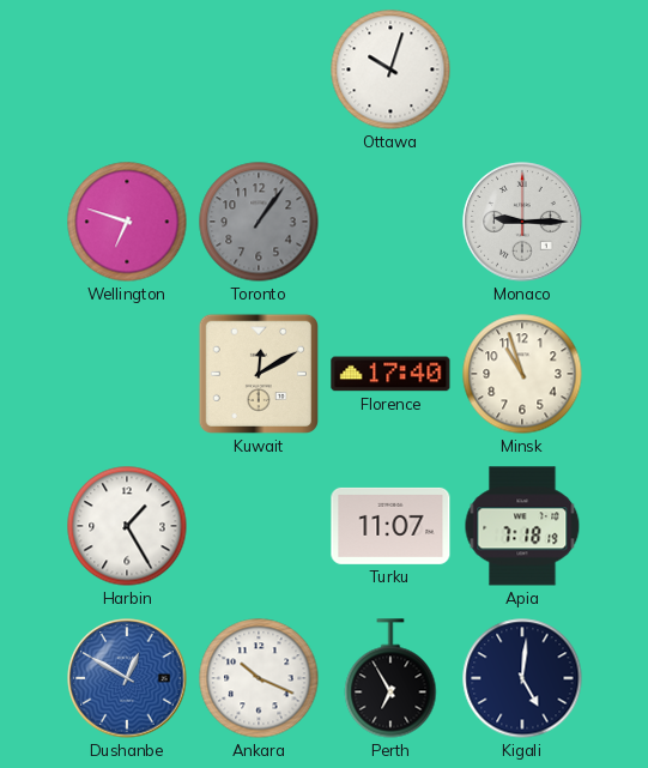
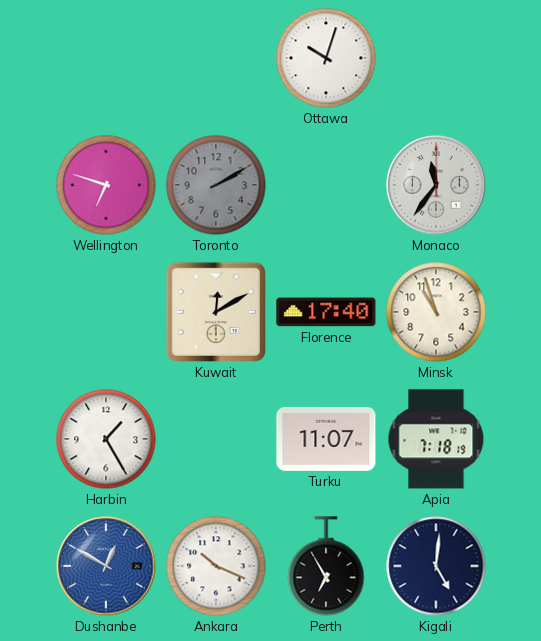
Toronto: 1:06 -> 2:10 (216, 185)
Monaco: 9:15 -> 11:36 (436, 185)
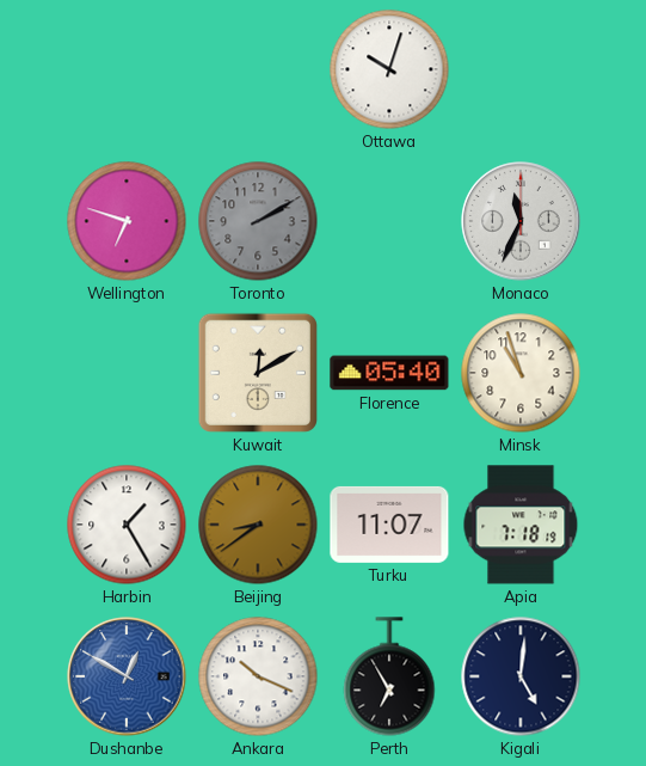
Monaco: 11:36 -> 11:34 (521, 221)
Florence: 17:40 -> 05:40 (389, 373)
Beijing: none -> 8:39 (258, 525)
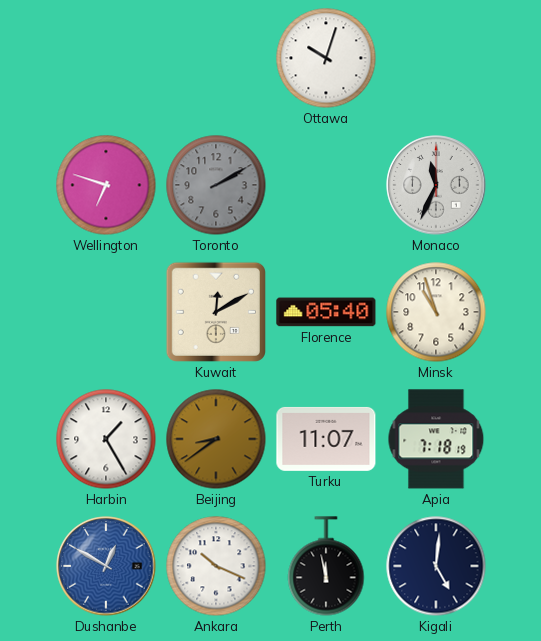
Perth: 6:55 -> 11:58 (326, 566)
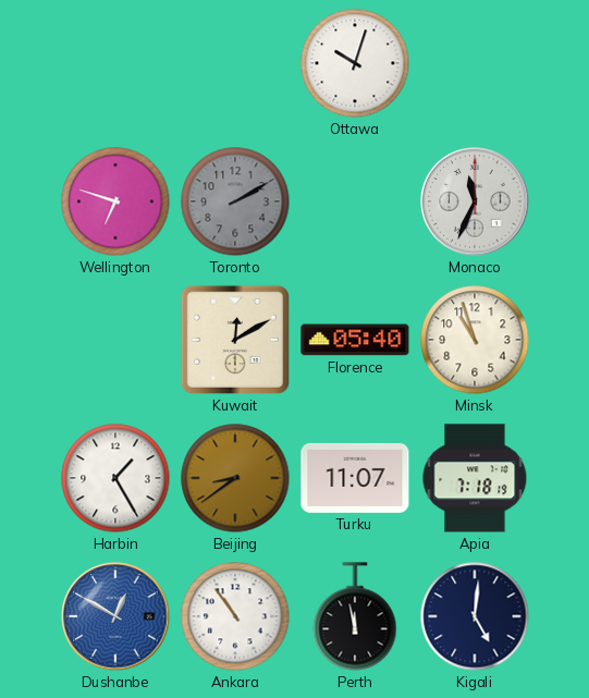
Ankara: 10:19 -> 10:54 (235, 616)
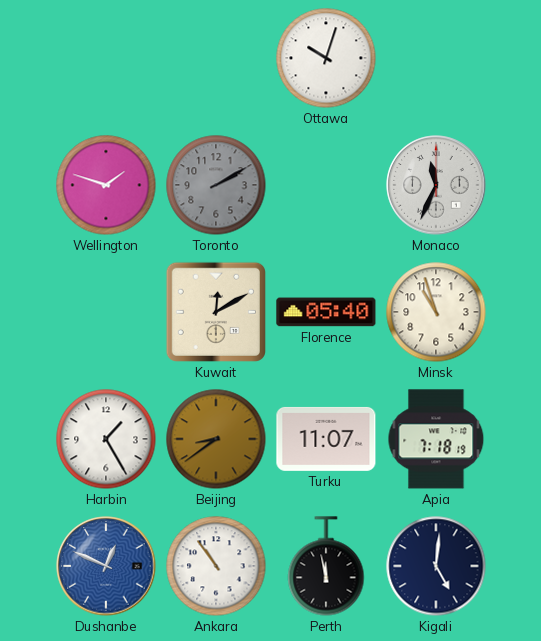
Wellington: 6:48 -> 1:48 (106, 185)
Dushanbe: 12:50 -> 12:49 (106, 566)
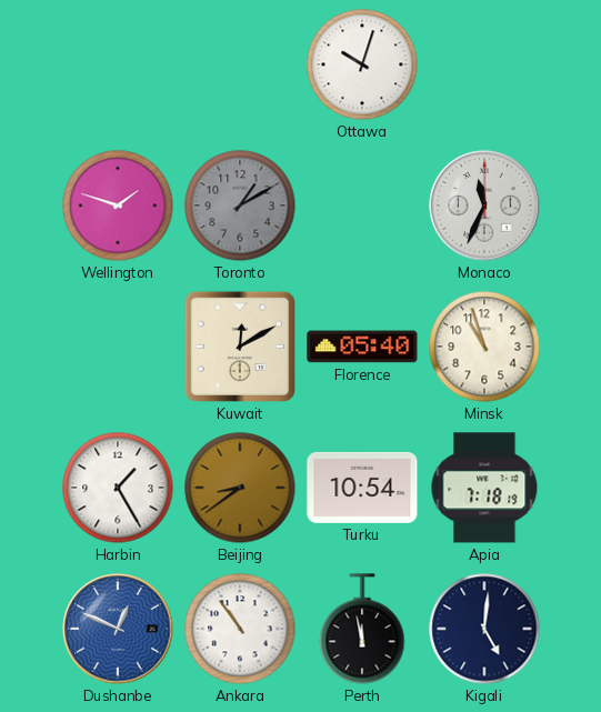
Toronto: 2:10 -> 1:10 (240, 205)
Turku: 11:07 -> 10:54 (362, 488)
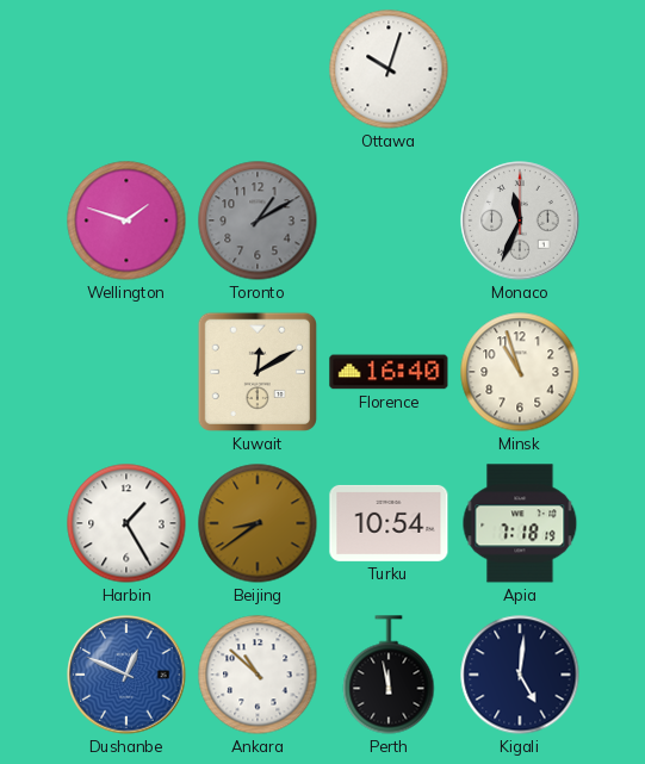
Florence: 05:40 -> 16:40 (389, 372)
Ankara: 10:54 -> 10:52 (258, 675)
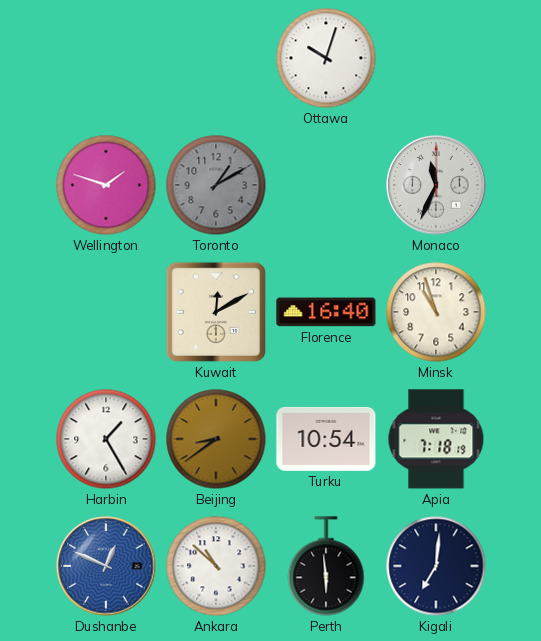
Perth: 11:58 -> 5:59 (326, 566)
Kigali: 5:01 -> 7:01 (436, 566)
